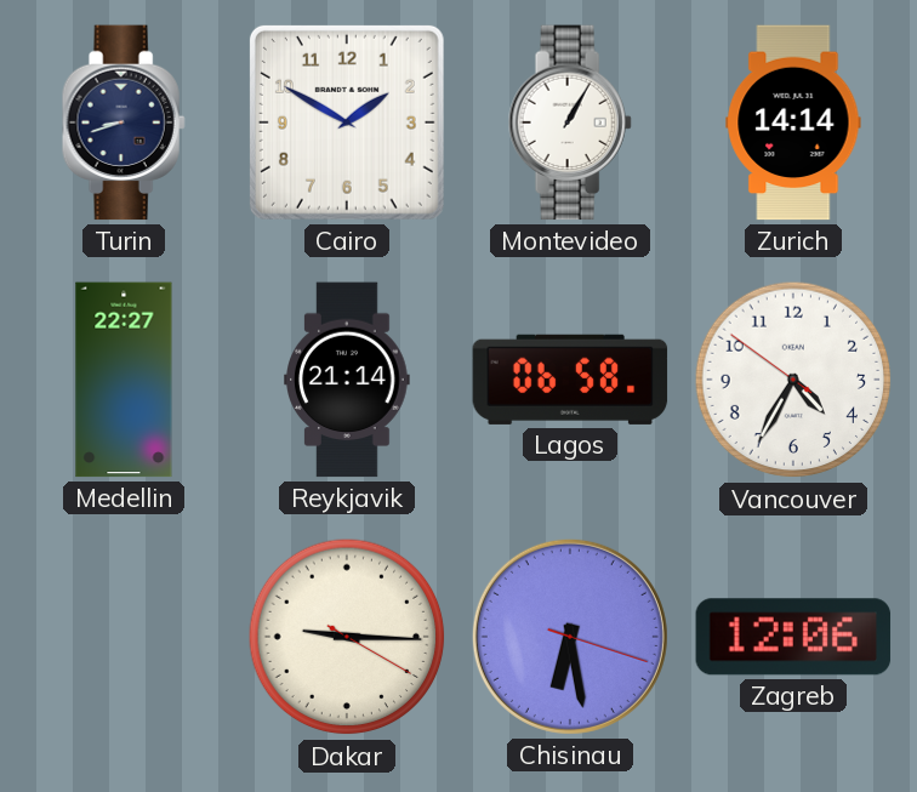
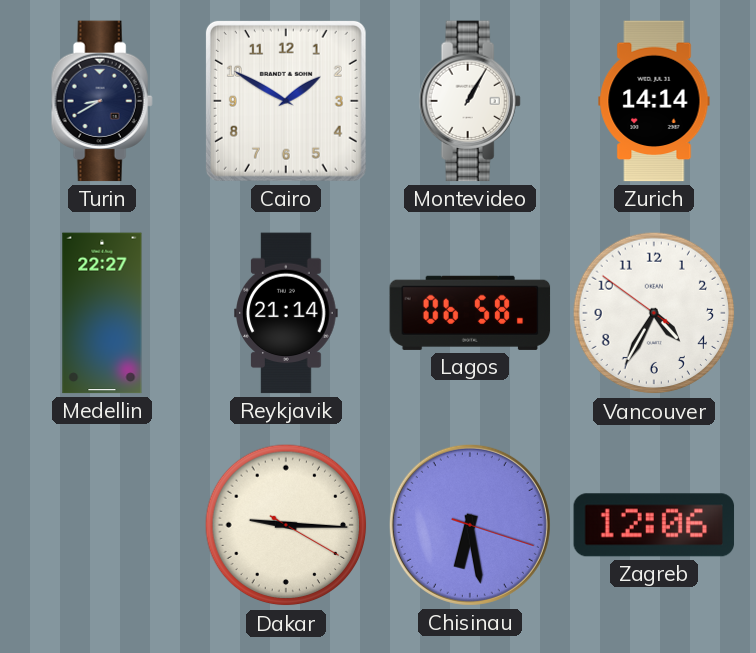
Turin: 8:42 -> 8:40 (102, 101)
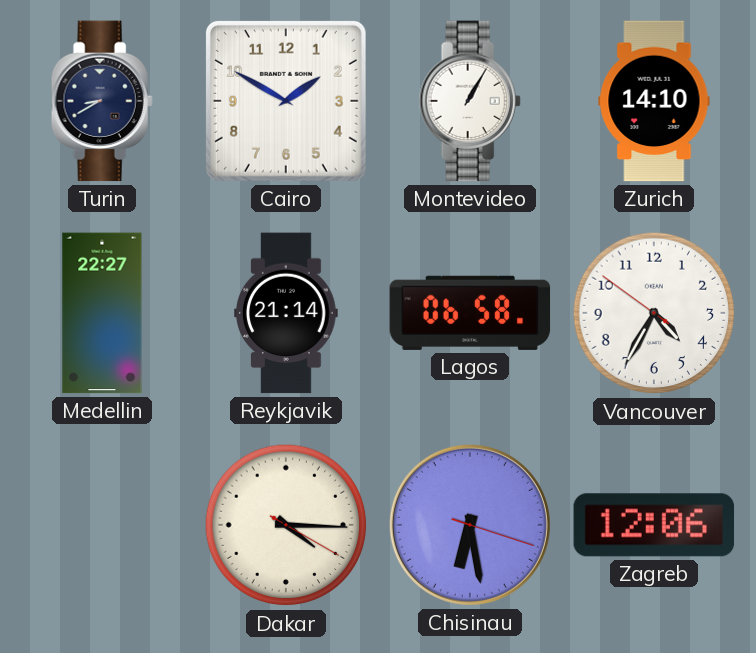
Zurich: 14:14 -> 14:10 (654, 101)
Dakar: 9:15 -> 4:15 (286, 525)
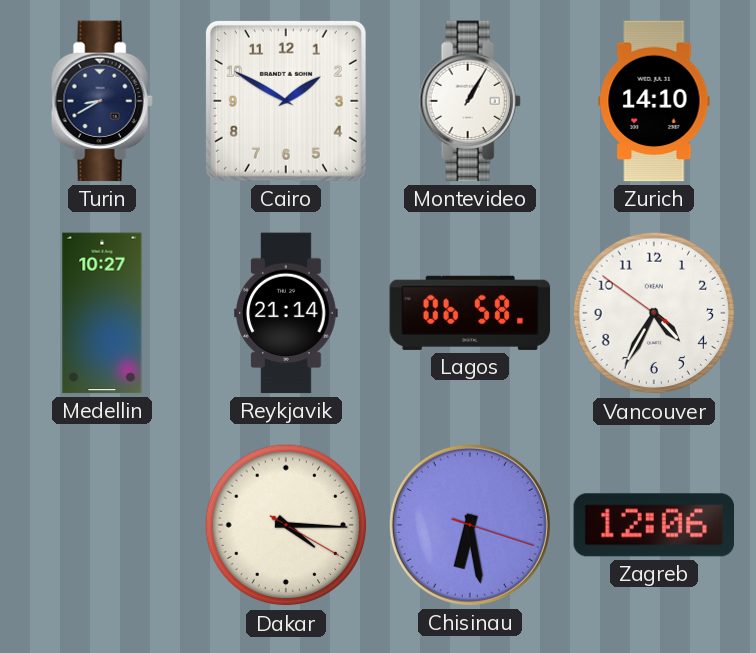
Medellin: 22:27 -> 10:27 (102, 313)
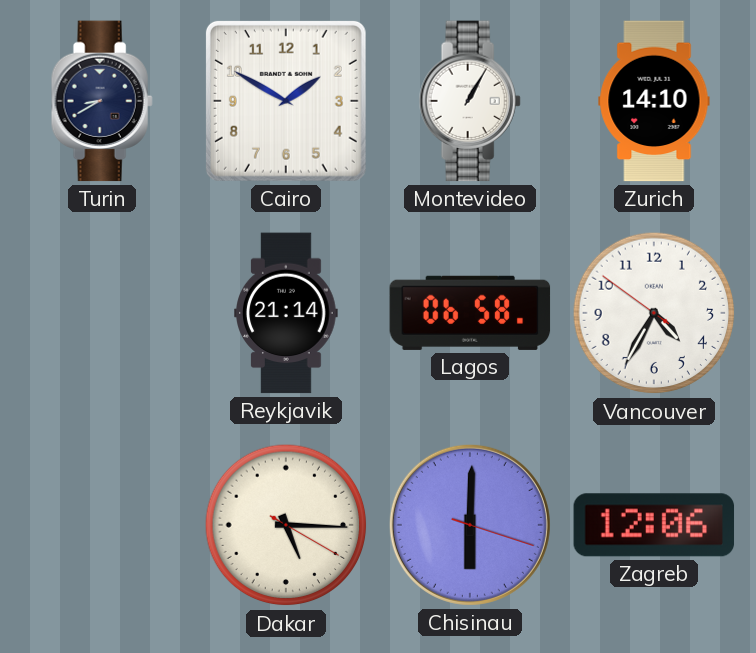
Medellin: 10:27 -> none (102, 313)
Dakar: 4:15 -> 5:15 (286, 525)
Chisinau: 6:28 -> 6:00 (470, 525)
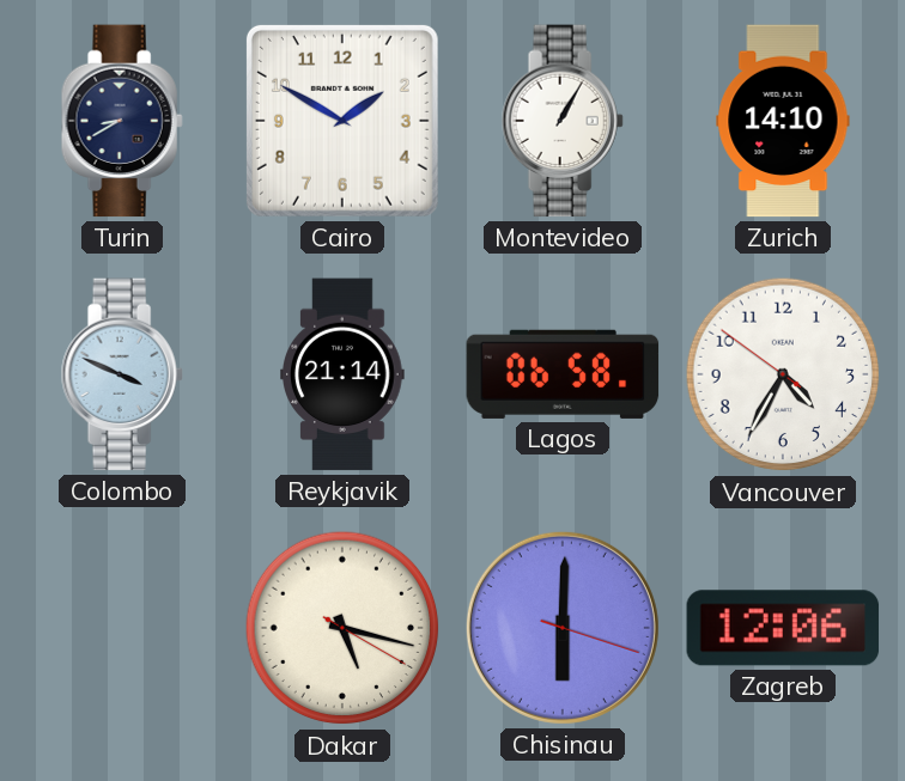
Colombo: none -> 3:49 (122, 374)
Dakar: 5:15 -> 5:17 (342, 628)
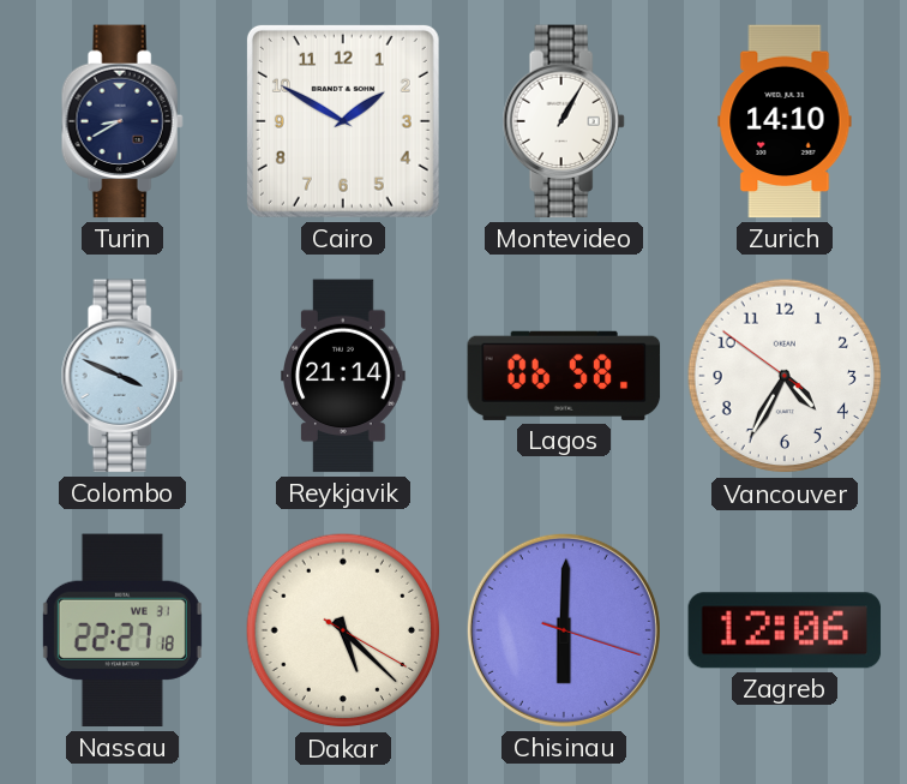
Nassau: none -> 22:27 (122, 630)
Dakar: 5:17 -> 5:22 (343, 630)
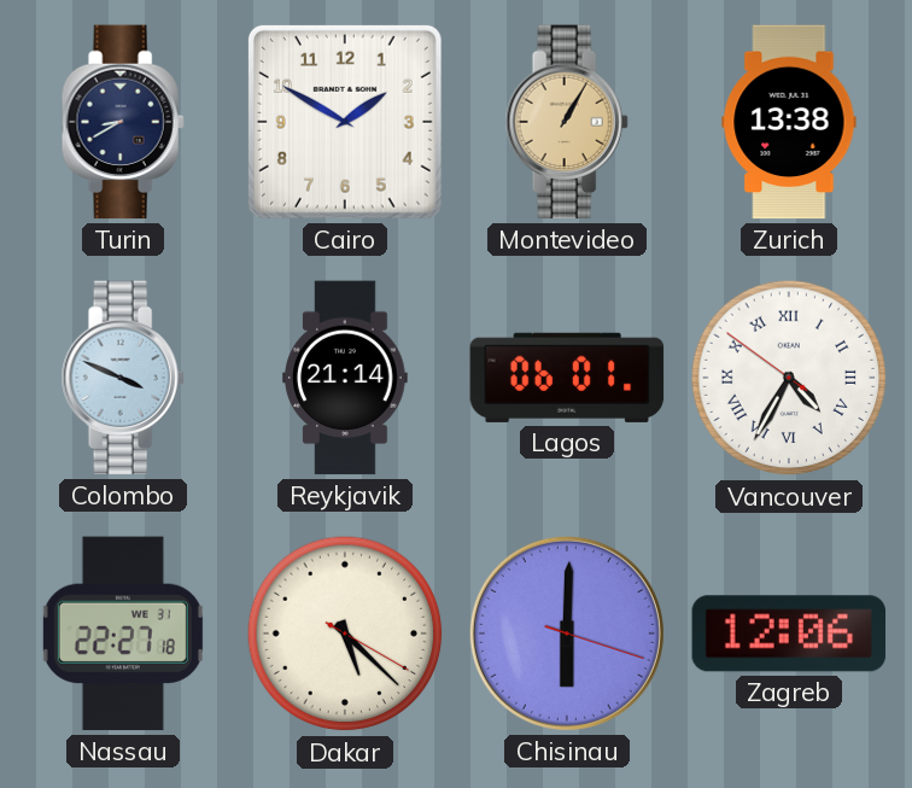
Montevideo dial: white -> champagne (567, 122)
Zurich: 14:10 -> 13:38 (789, 122)
Lagos: 06:58 -> 06:01 (567, 378)
Vancouver numerals: Arabic -> Roman (789, 378)
